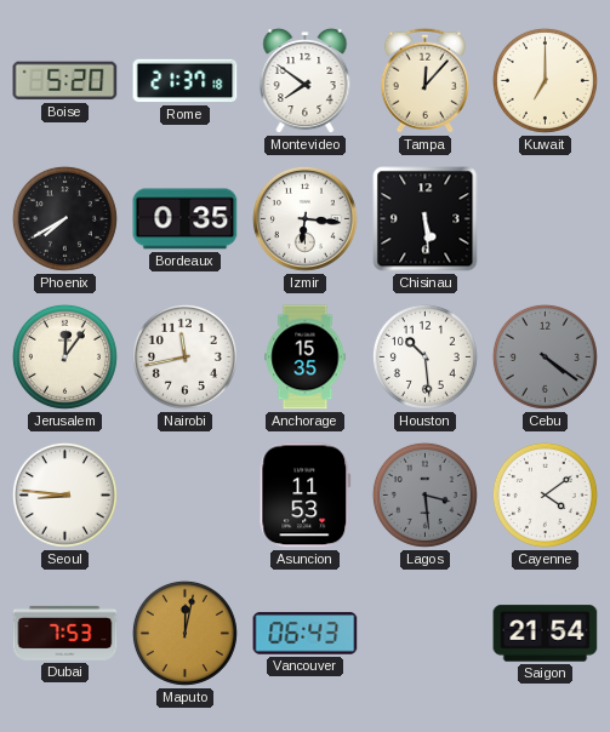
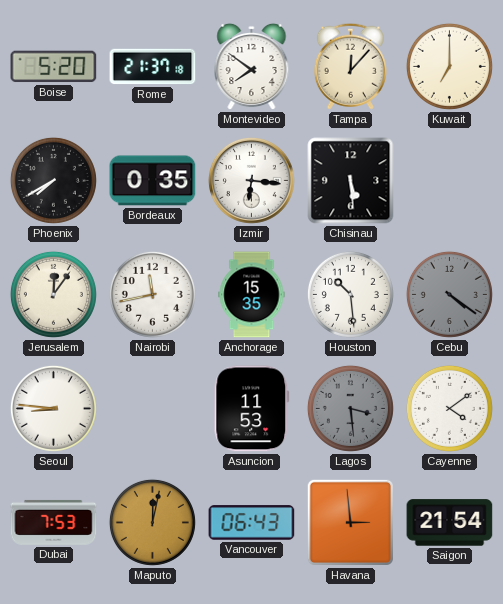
Havana: none -> 2:59 (350, 522)
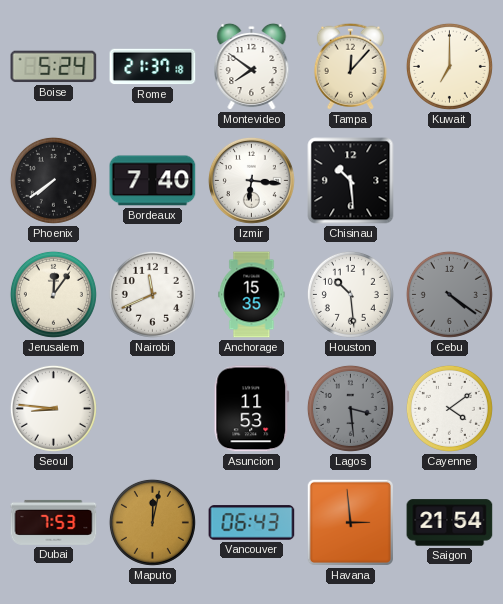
Boise: 5:20 -> 5:24 (54, 67)
Phoenix: 7:40 -> 7:39 (53, 180)
Bordeaux: 0:35 -> 7:40 (153, 181)
Chisinau: 5:29 -> 10:29 (351, 181)
Nairobi: 11:43 -> 11:41 (152, 294)
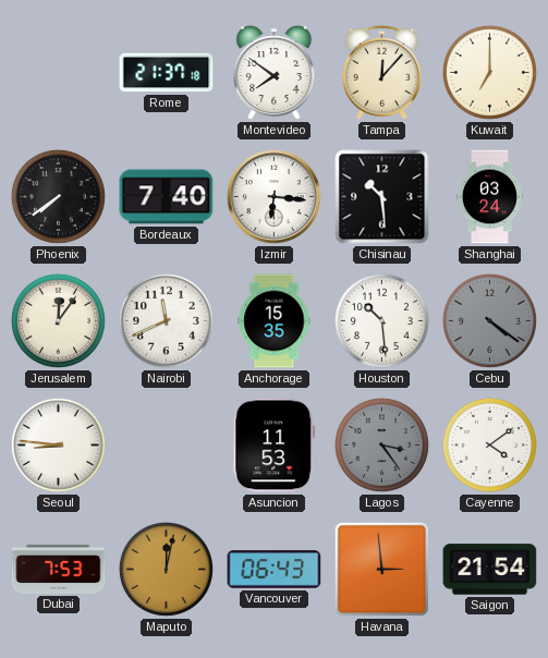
Boise: 5:24 -> none (54, 67)
Shanghai: none -> 03:24 (490, 197)
Lagos: 3:29 -> 3:24 (381, 444)
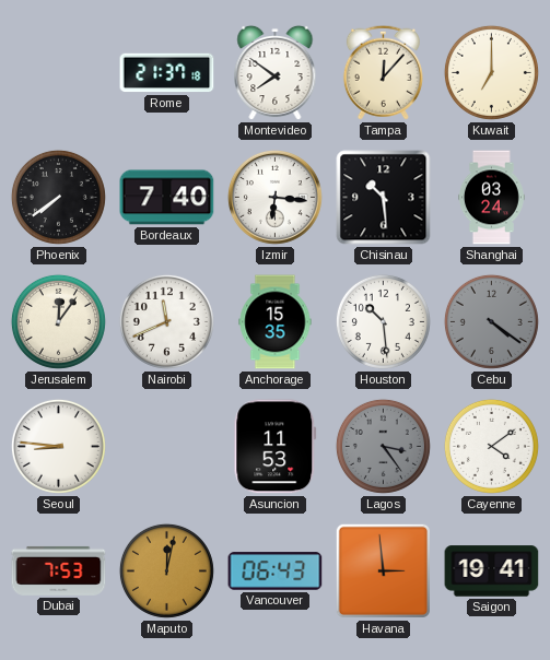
Saigon: 21:54 -> 19:41 (492, 571)
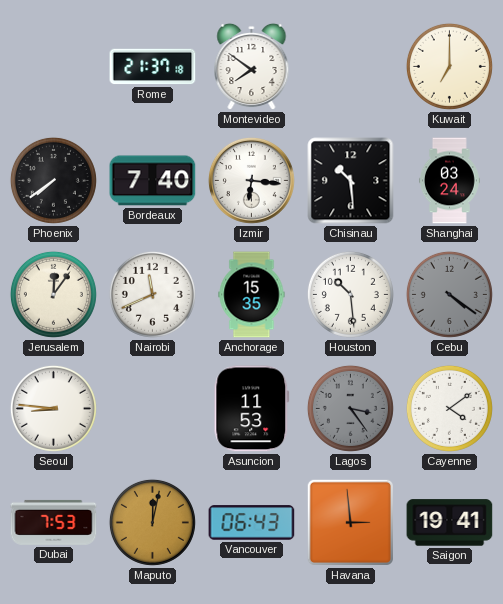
Tampa: 12:07 -> none (383, 72)
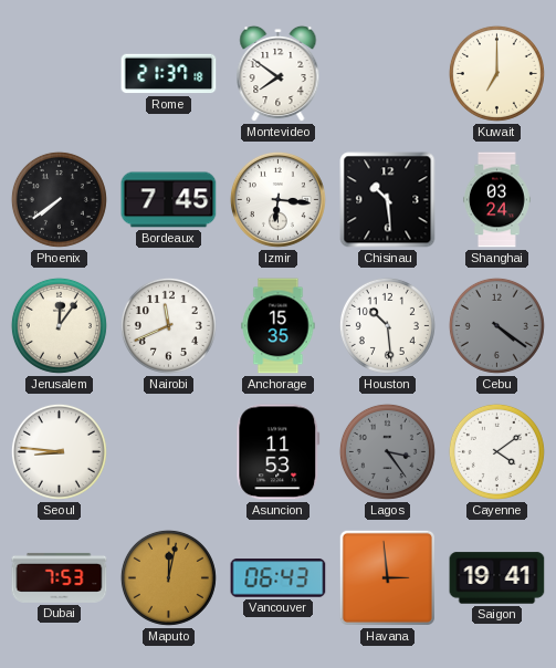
Bordeaux: 7:40 -> 7:45 (169, 200)
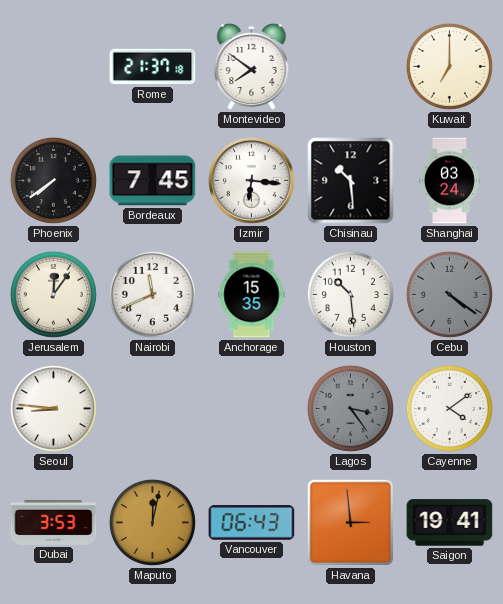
Asuncion: 11:53 -> none (279, 452)
Dubai: 7:53 -> 3:53 (54, 522)
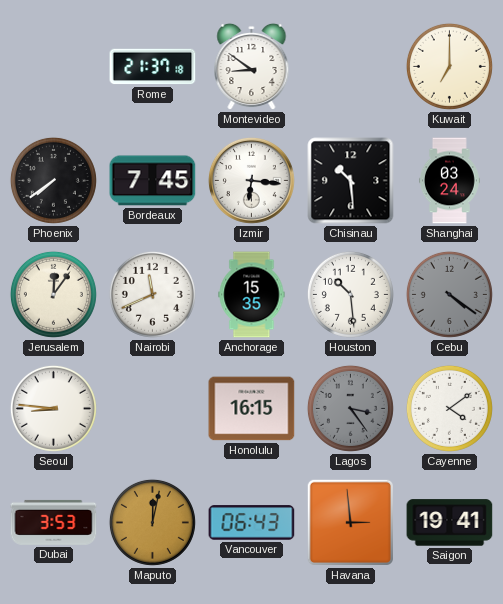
Montevideo: 7:51 -> 8:51 (252, 67)
Honolulu: none -> 16:15 (252, 409)
